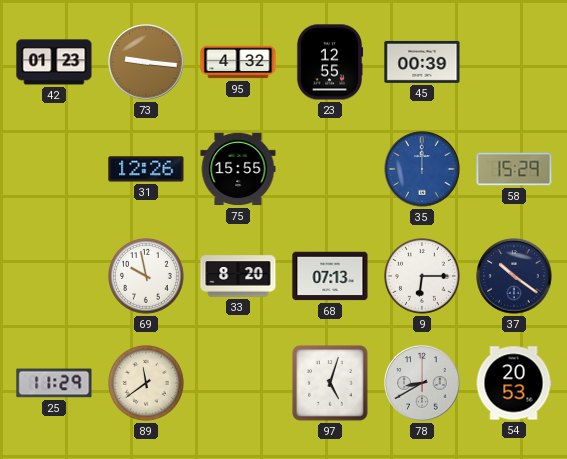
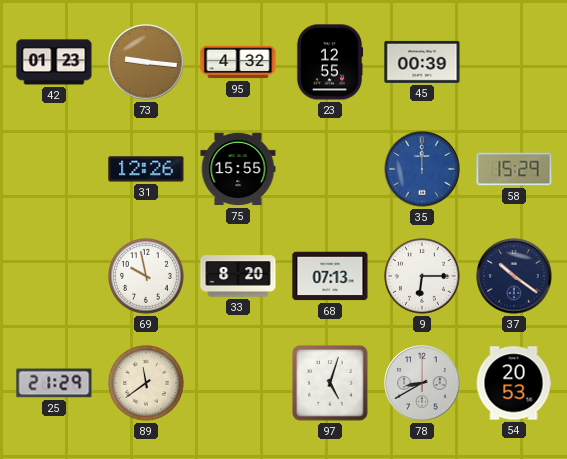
25: 11:29 -> 21:29 (54, 383)
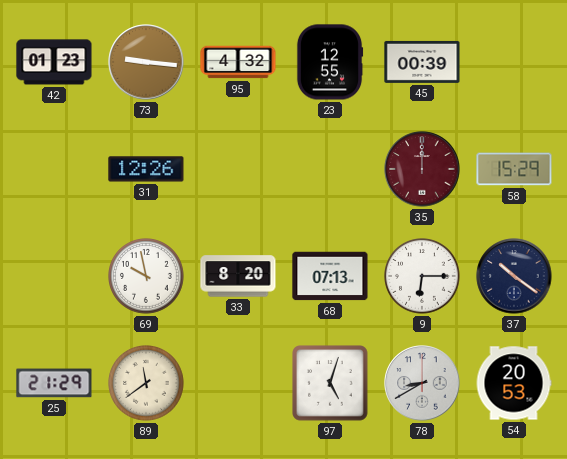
75: 15:55 -> none (238, 169)
35 dial: blue -> burgundy (422, 169)
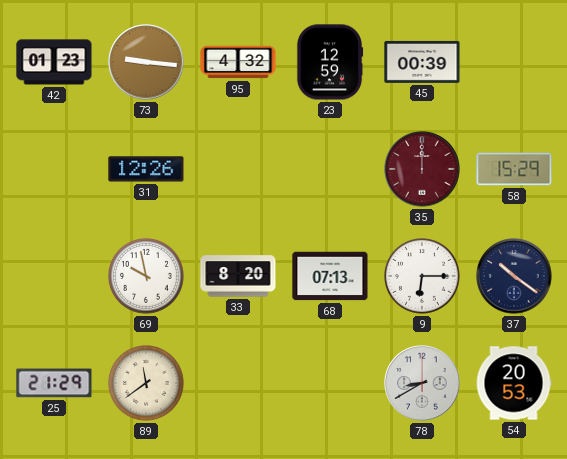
23: 12:55 -> 12:59 (330, 62)
97: 5:03 -> none (330, 383)
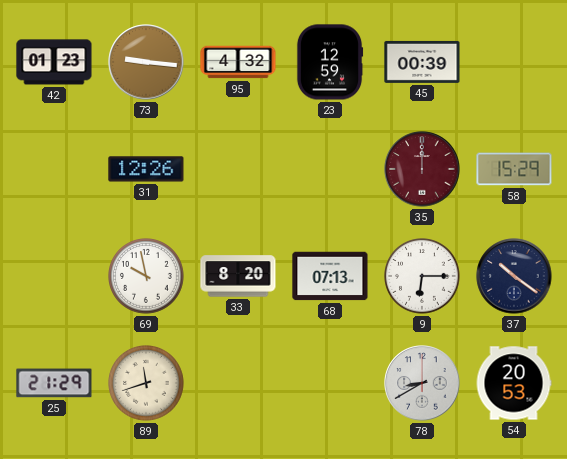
89: 11:39 -> 11:42 (147, 384)
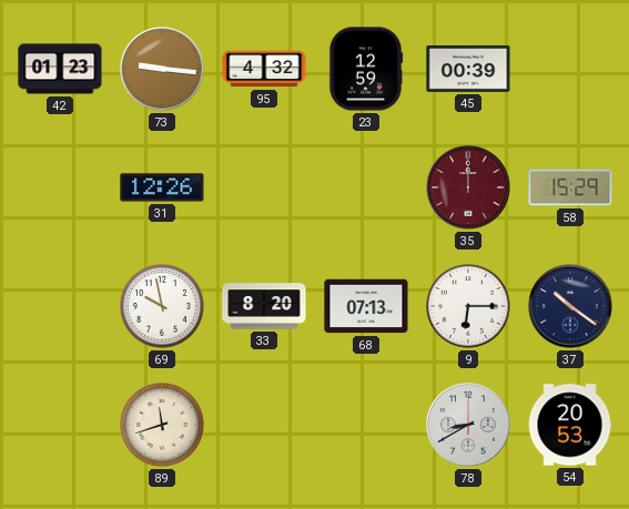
25: 21:29 -> none (54, 383)
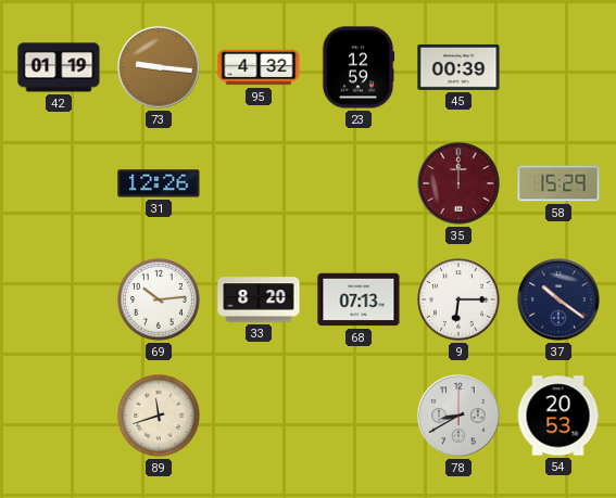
42: 01:23 -> 01:19 (59, 67)
69: 9:58 -> 10:14 (160, 301)
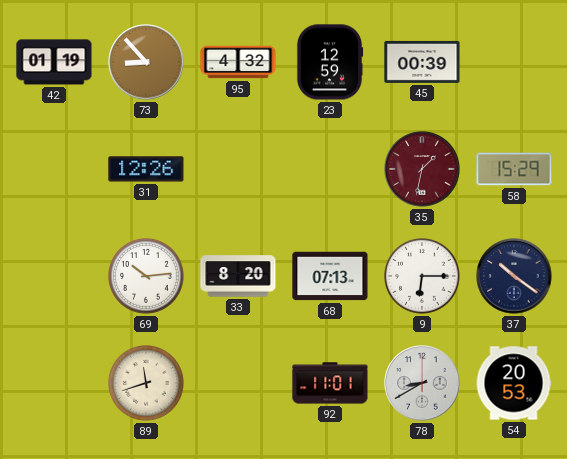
73: 9:16 -> 8:53 (146, 62)
35: 12:00 -> 1:32 (422, 169)
92: none -> 11:01 (330, 383)
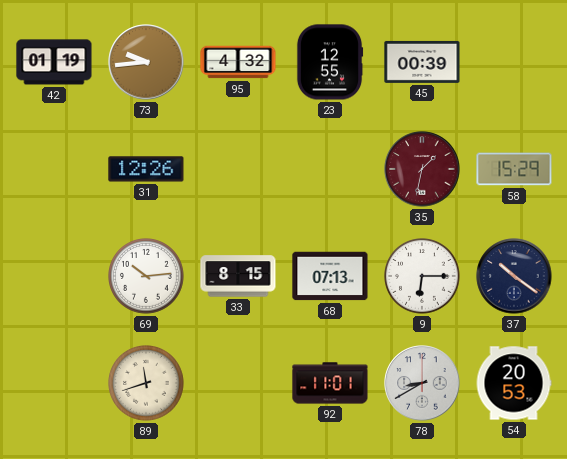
73: 8:53 -> 9:44 (146, 62)
23: 12:59 -> 12:55 (330, 62)
33: 8:20 -> 8:15 (238, 276)
